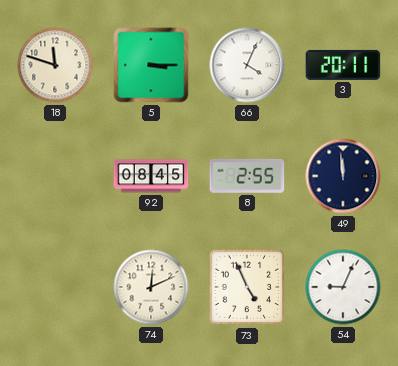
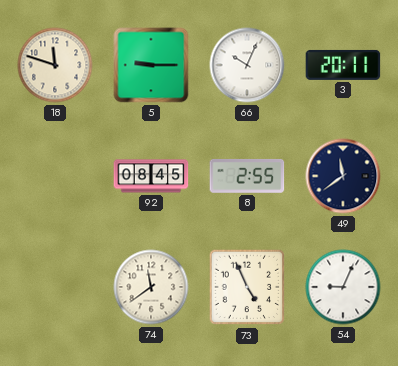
5: 3:15 -> 9:15 (151, 65)
66: 4:04 -> 10:04 (247, 65)
49: 11:59 -> 11:39 (343, 176)
74: 12:11 -> 11:39 (151, 287)
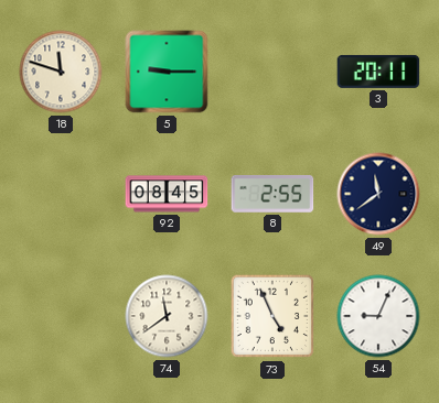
66: 10:04 -> none (247, 65)
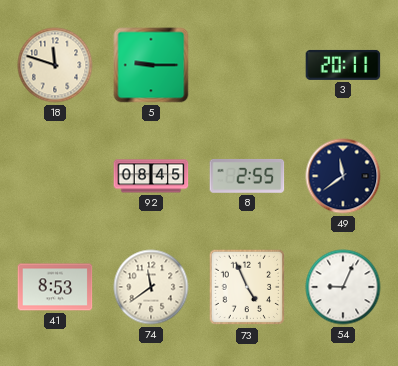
41: none -> 8:53 (55, 287)
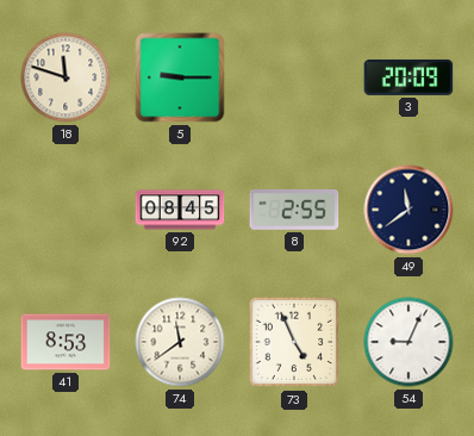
3: 20:11 -> 20:09 (408, 77)
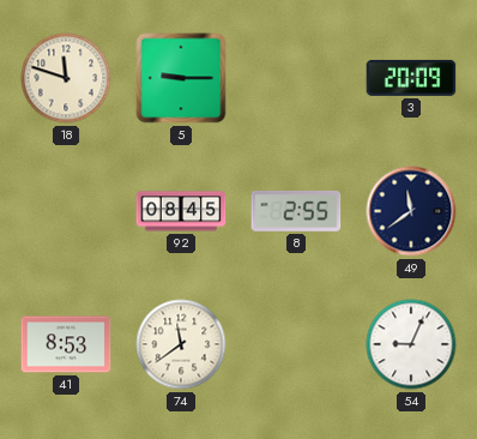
73: 4:56 -> none (294, 342)
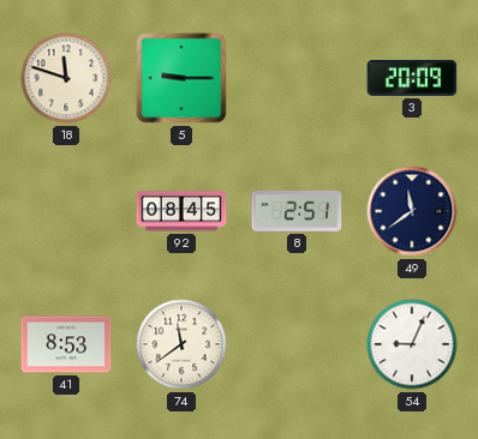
8: 2:55 -> 2:51 (297, 211)
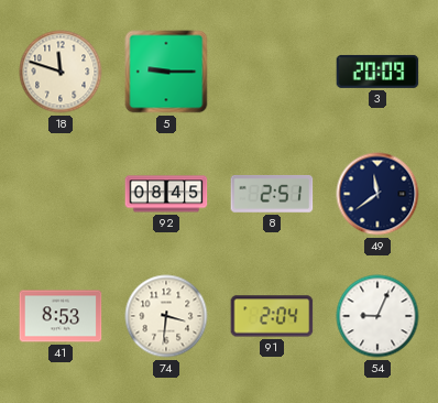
74: 11:39 -> 3:31 (166, 316)
91: none -> 2:04 (272, 316)
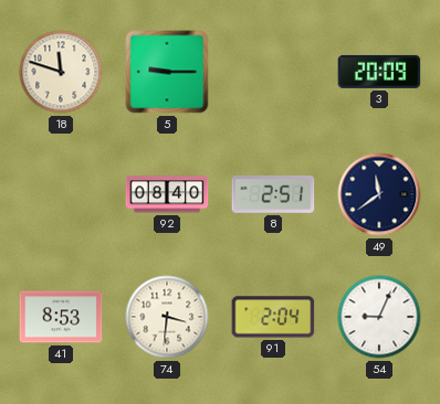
92: 08:45 -> 08:40 (167, 194)
